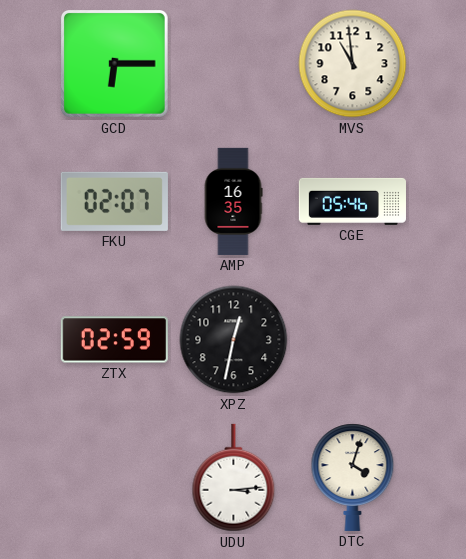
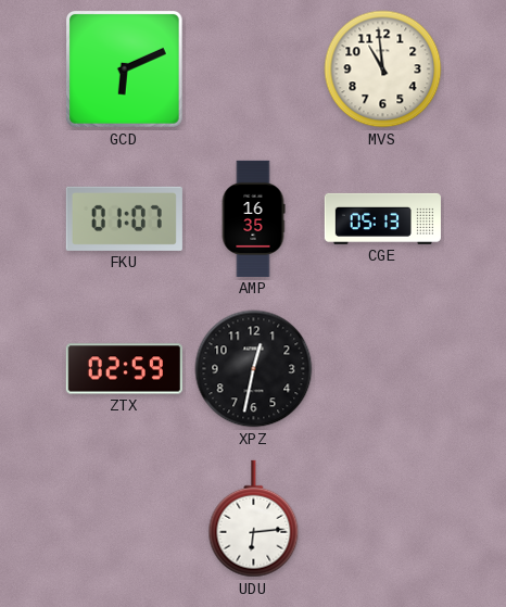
GCD: 6:15 -> 6:11 (125, 69)
FKU: 02:07 -> 01:07 (124, 218)
CGE: 05:46 -> 05:13 (382, 218)
UDU: 3:14 -> 6:14 (254, 519)
DTC: 4:03 -> none (353, 477)
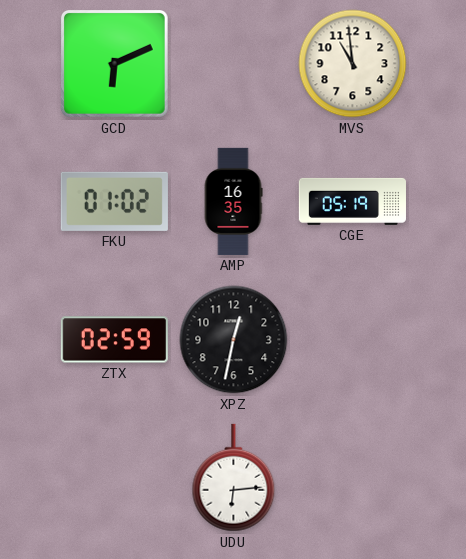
FKU: 01:07 -> 01:02 (114, 201)
CGE: 05:13 -> 05:19 (352, 201)
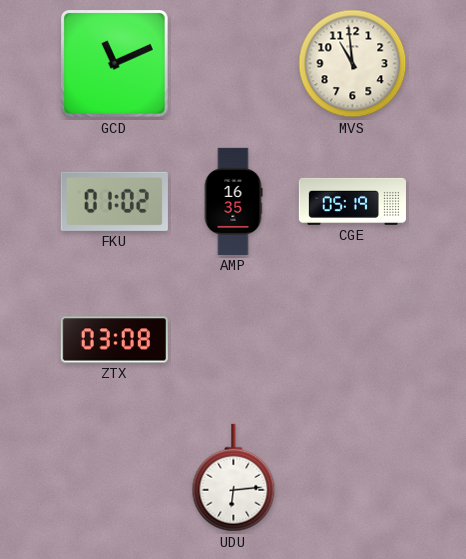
GCD: 6:11 -> 11:11 (115, 64)
ZTX: 02:59 -> 03:08 (114, 340)
XPZ: 12:32 -> none (234, 340)
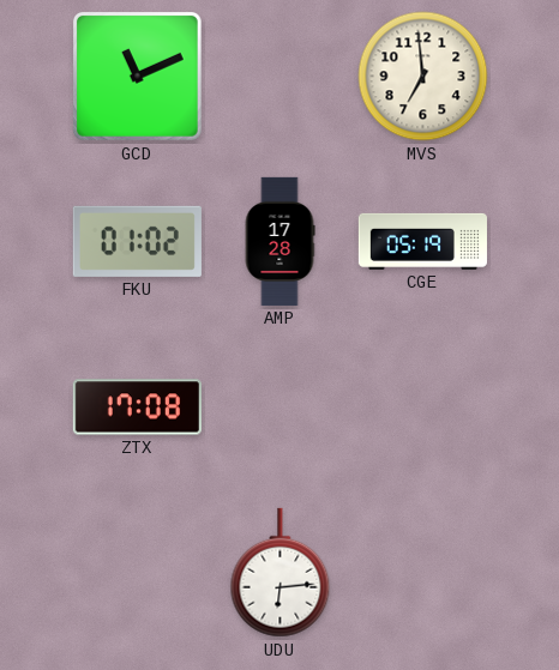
MVS: 10:59 -> 6:59 (423, 77)
AMP: 16:35 -> 17:28 (279, 241)
ZTX: 03:08 -> 17:08 (137, 408)
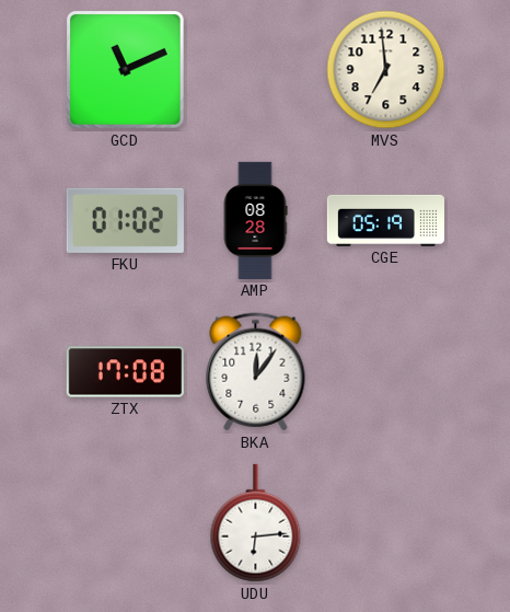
AMP: 17:28 -> 08:28 (255, 220)
BKA: none -> 12:06 (256, 372)
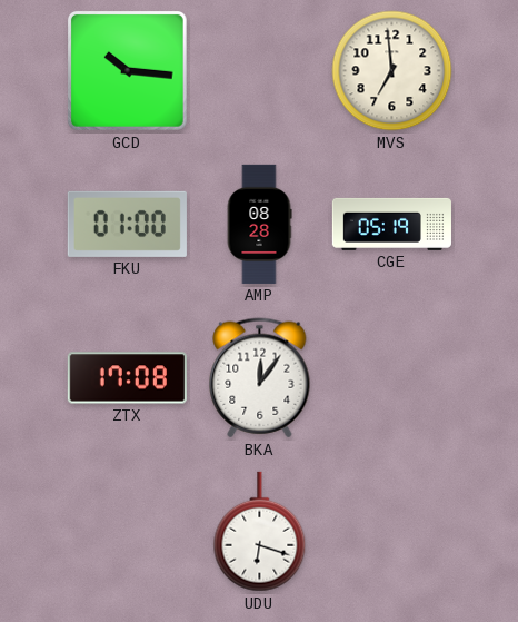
GCD: 11:11 -> 10:16 (128, 71)
FKU: 01:02 -> 01:00 (127, 224)
UDU: 6:14 -> 6:18 (260, 532)
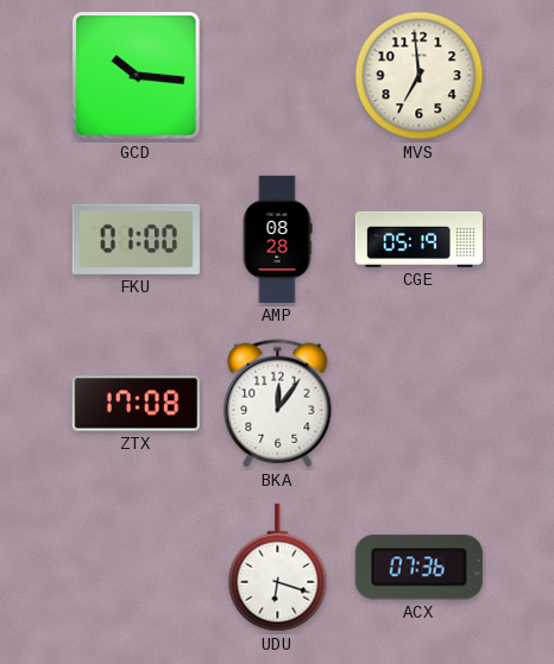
ACX: none -> 07:36 (418, 568)
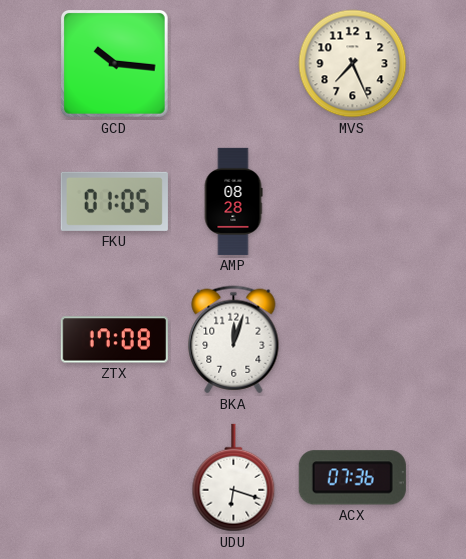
MVS: 6:59 -> 7:26 (353, 64)
FKU: 01:00 -> 01:05 (114, 201)
CGE: 05:19 -> none (418, 239)
BKA: 12:06 -> 12:03 (234, 340)
